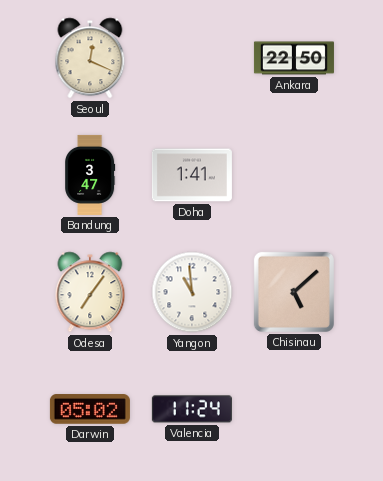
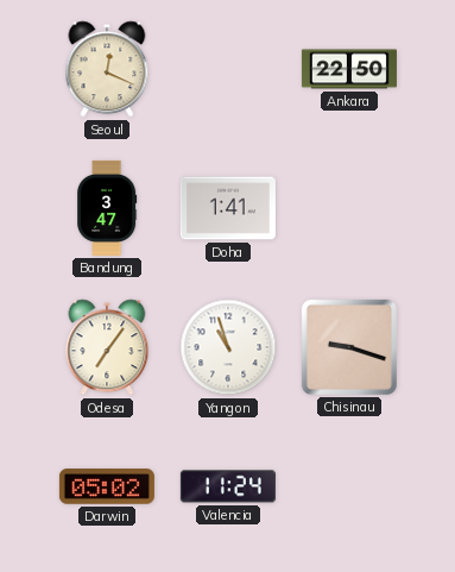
Yangon: 10:59 -> 10:57 (228, 347)
Chisinau: 5:08 -> 9:18 (349, 347)
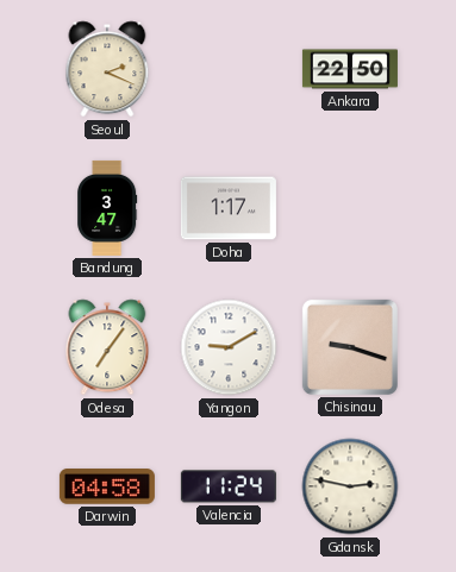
Seoul: 12:19 -> 2:19 (107, 69)
Doha: 1:41 -> 1:17 (229, 208)
Yangon: 10:57 -> 9:10 (229, 347)
Darwin: 05:02 -> 04:58 (107, 486)
Gdansk: none -> 2:47 (350, 486)
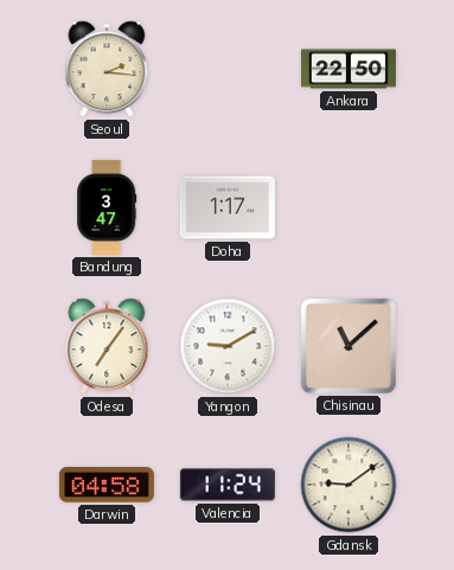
Seoul: 2:19 -> 2:16 (107, 69)
Chisinau: 9:18 -> 11:08 (349, 346)
Gdansk: 2:47 -> 9:09 (349, 485)
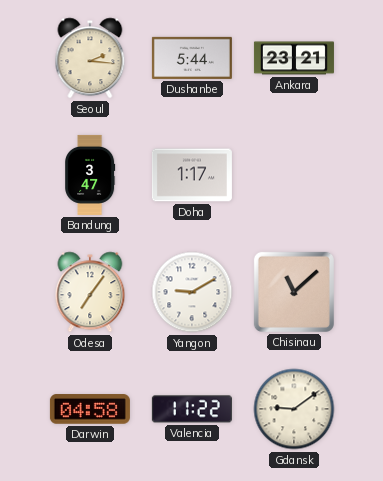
Dushanbe: none -> 5:44 (192, 58)
Ankara: 22:50 -> 23:21 (294, 58)
Valencia: 11:24 -> 11:22 (192, 409)
